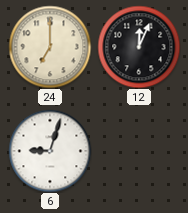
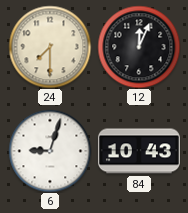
24: 7:00 -> 7:30 (50, 47)
84: none -> 10:43 (139, 151)
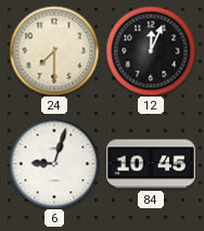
84: 10:43 -> 10:45 (151, 164)
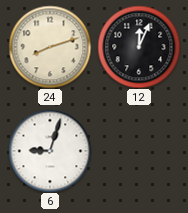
24: 7:30 -> 8:12 (50, 47)
84: 10:45 -> none (151, 164)
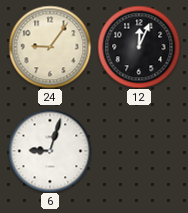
24: 8:12 -> 9:06 (50, 47)
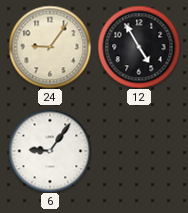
12: 12:04 -> 4:55 (139, 47)
6: 9:03 -> 9:06 (50, 151)
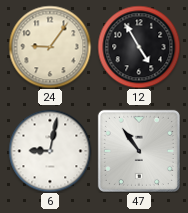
6: 9:06 -> 9:02 (50, 151)
47: none -> 10:54 (139, 151)
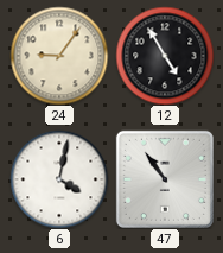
6: 9:02 -> 4:02 (59, 179)
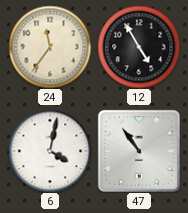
24: 9:06 -> 11:36 (50, 47)
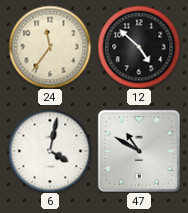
12: 4:55 -> 4:52 (139, 47)
47: 10:54 -> 10:50 (139, 151)
